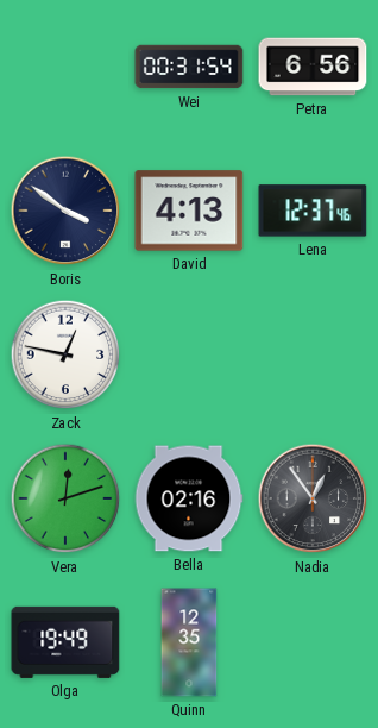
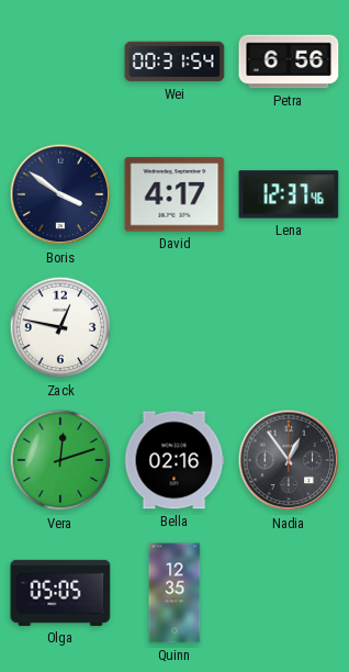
David: 4:13 -> 4:17 (174, 194)
Olga: 19:49 -> 05:05 (60, 593)
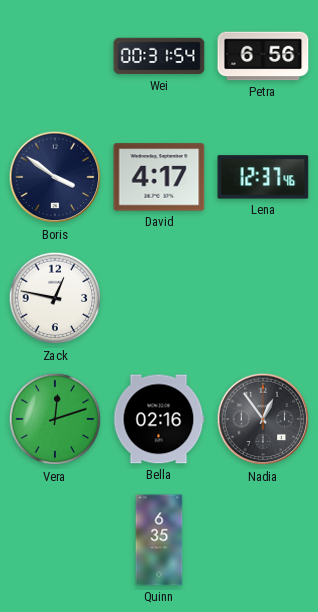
Olga: 05:05 -> none (60, 593)
Quinn: 12:35 -> 6:35 (159, 540)
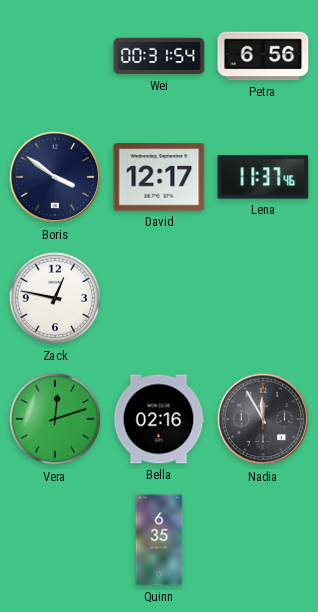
David: 4:17 -> 12:17 (159, 177)
Lena: 12:37 -> 11:37 (263, 177)
Nadia: 12:54 -> 11:55 (263, 419)
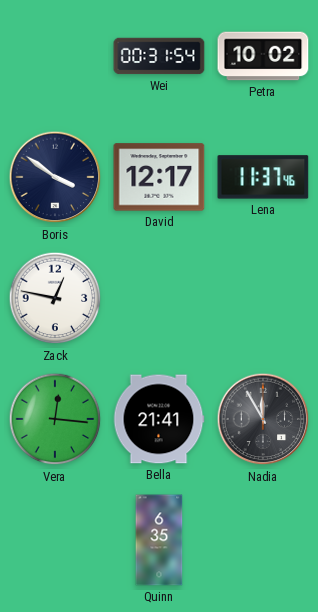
Petra: 6:56 -> 10:02 (263, 56)
Vera: 12:12 -> 12:16 (55, 419)
Bella: 02:16 -> 21:41 (159, 419)
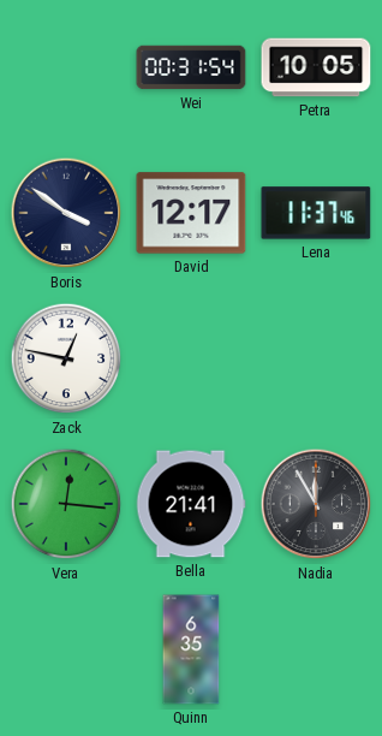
Petra: 10:02 -> 10:05 (316, 67)
